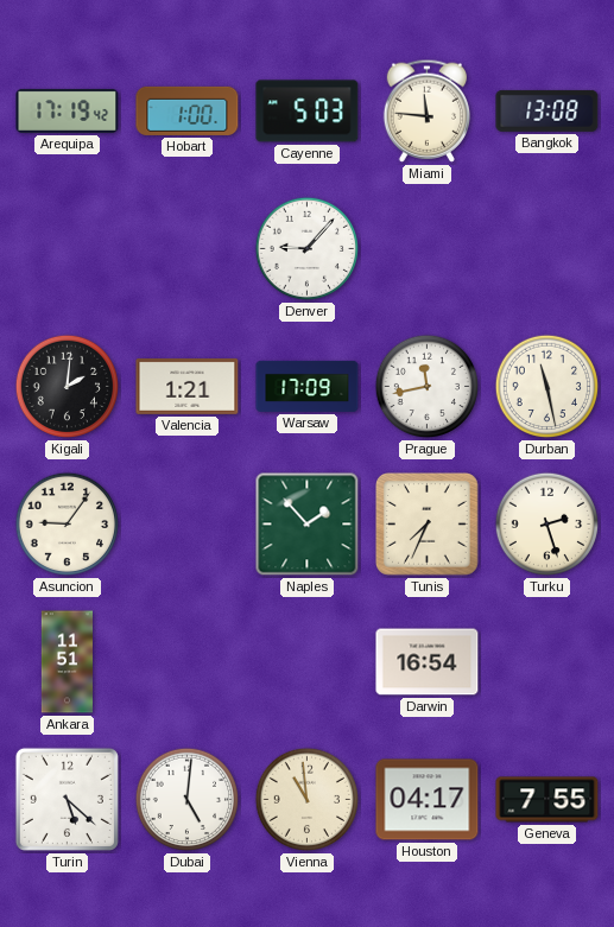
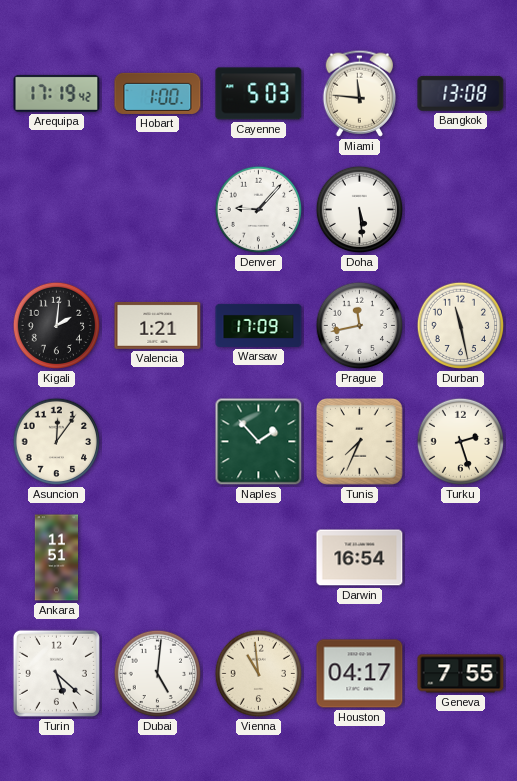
Doha: none -> 5:29 (360, 210)
Asuncion: 9:06 -> 12:06 (57, 442)
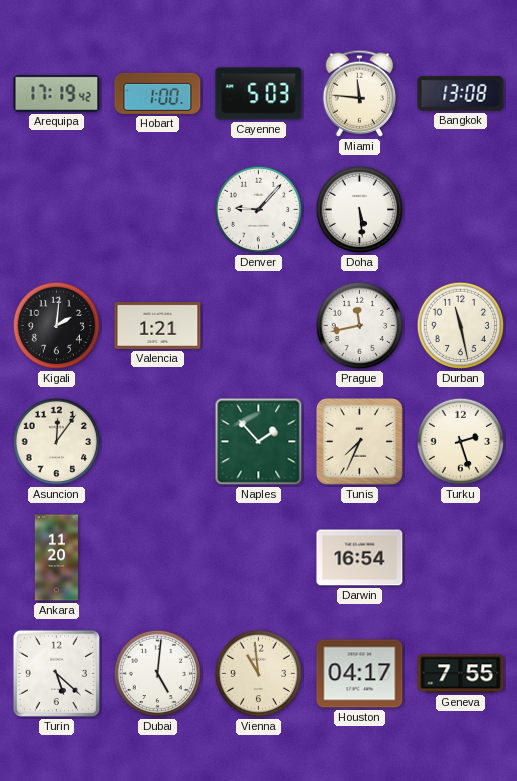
Warsaw: 17:09 -> none (259, 325)
Ankara: 11:51 -> 11:20 (56, 558)
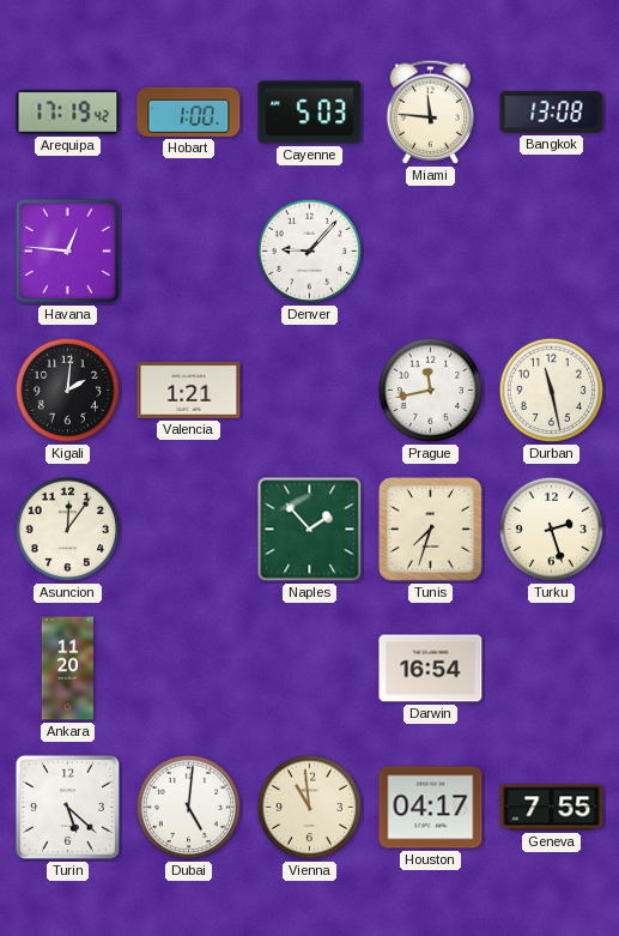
Havana: none -> 12:46 (67, 250)
Doha: 5:29 -> none (360, 210)
Tunis: 7:34 -> 7:33 (431, 530)
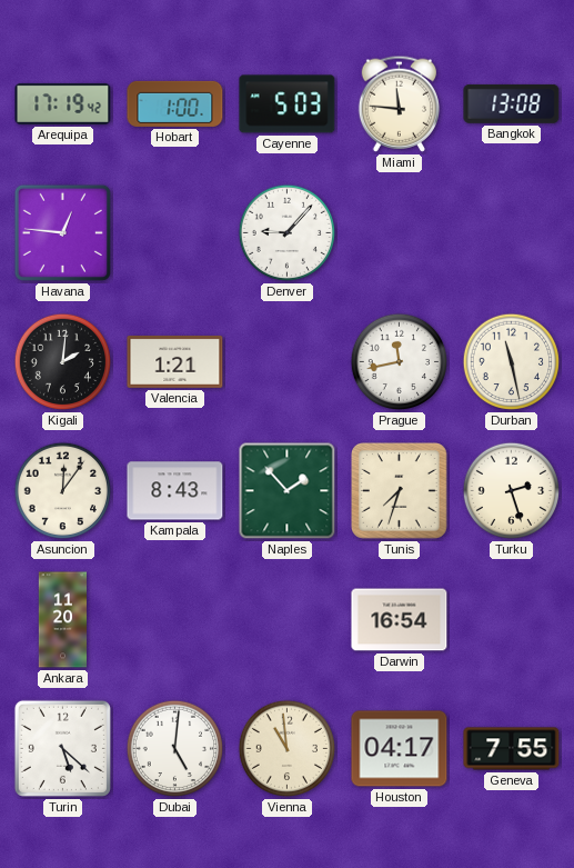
Kampala: none -> 8:43 (175, 491)
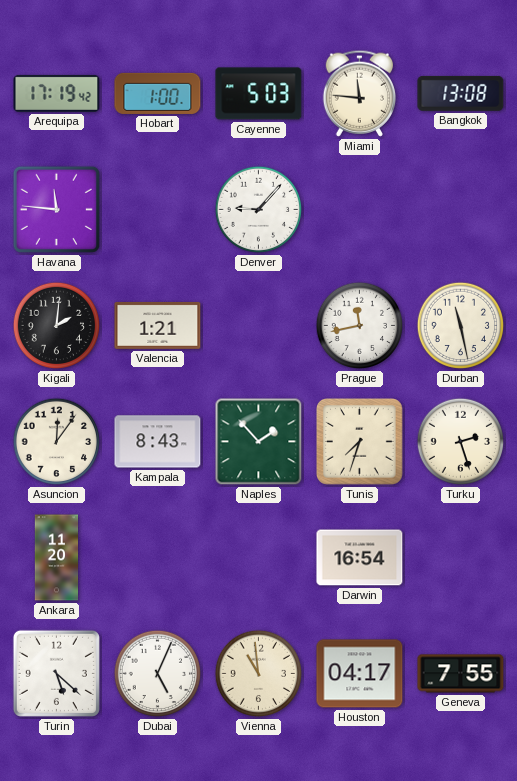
Havana: 12:46 -> 11:46 (56, 209)
Dubai: 5:01 -> 5:04 (158, 674)
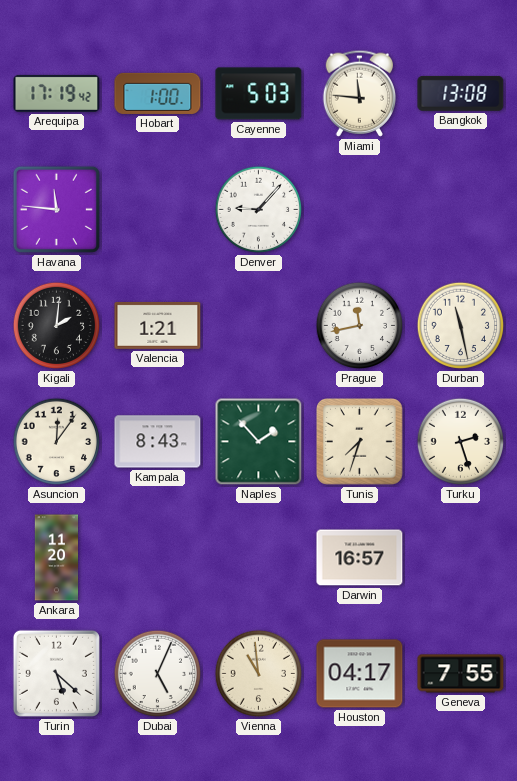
Darwin: 16:54 -> 16:57 (360, 558)
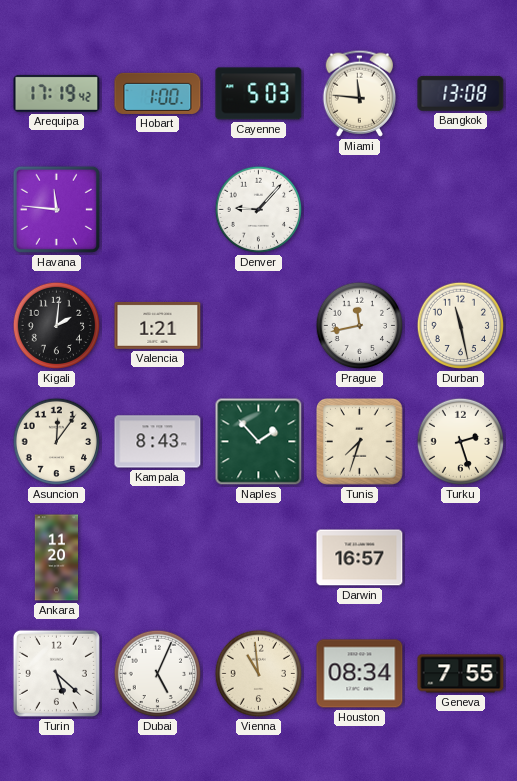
Houston: 04:17 -> 08:34 (360, 674)
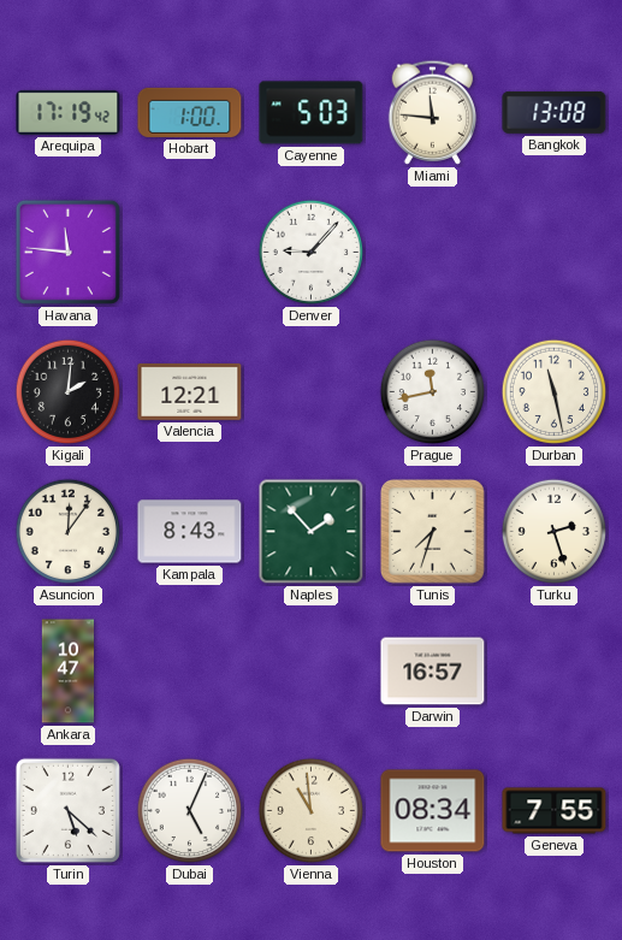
Valencia: 1:21 -> 12:21 (190, 391)
Ankara: 11:20 -> 10:47 (67, 672)
